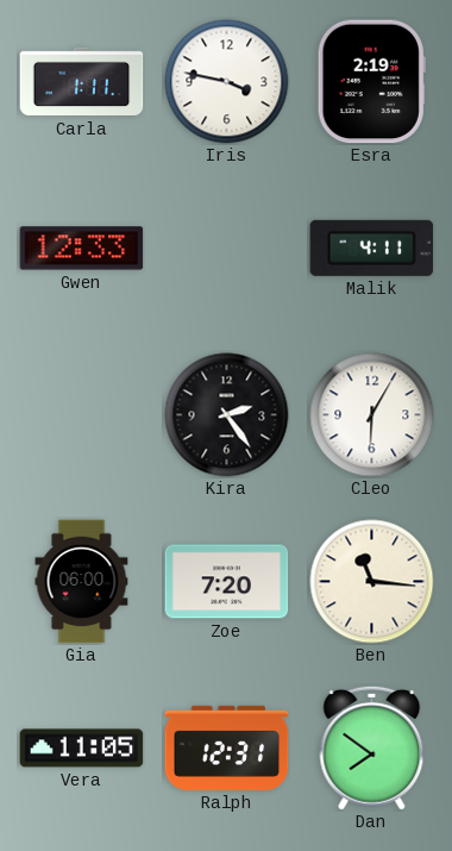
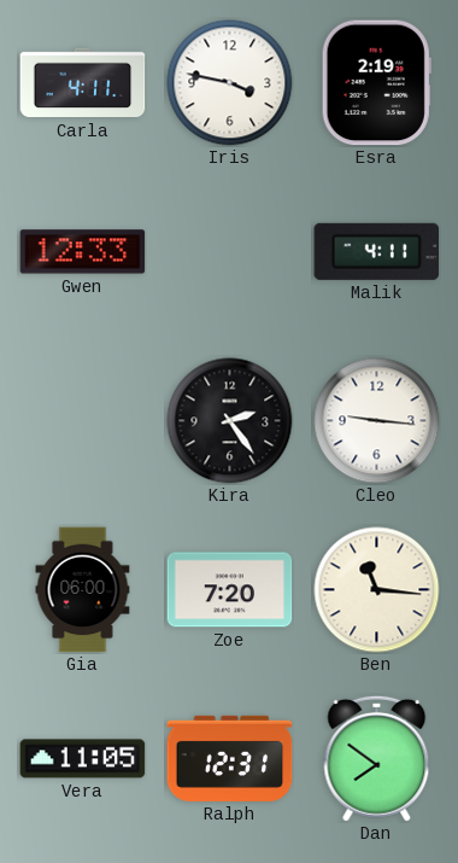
Carla: 1:11 -> 4:11 (83, 83)
Cleo: 6:05 -> 9:16 (377, 421)
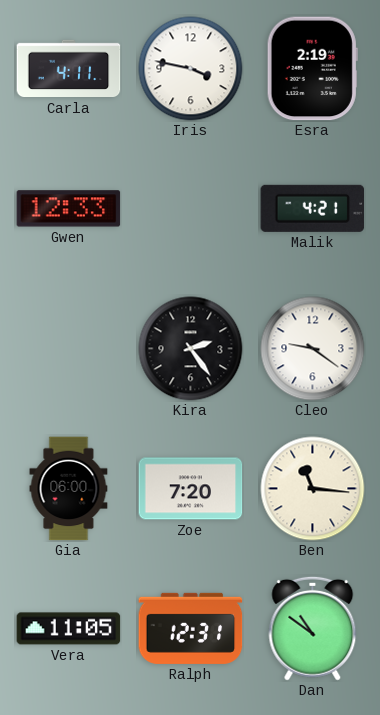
Malik: 4:11 -> 4:21 (313, 208)
Cleo: 9:16 -> 9:21 (313, 349)
Dan: 7:51 -> 10:51 (313, 628)
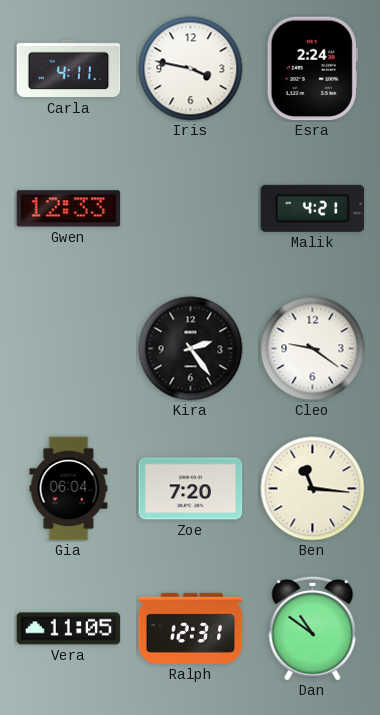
Esra: 2:19 -> 2:24 (312, 69)
Gia: 06:00 -> 06:04 (69, 489)
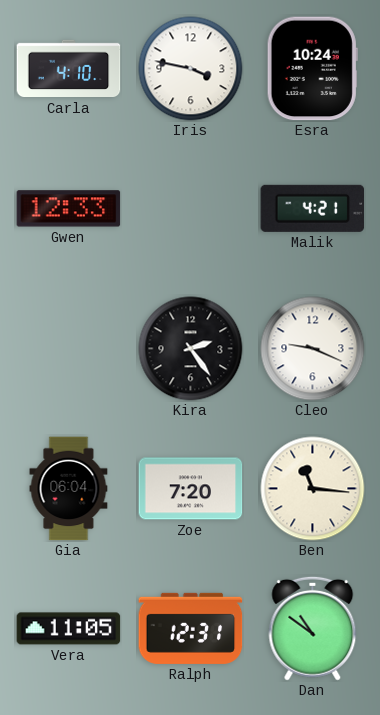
Carla: 4:11 -> 4:10 (69, 69)
Esra: 2:24 -> 10:24 (312, 69)
Cleo: 9:21 -> 9:19 (313, 349)
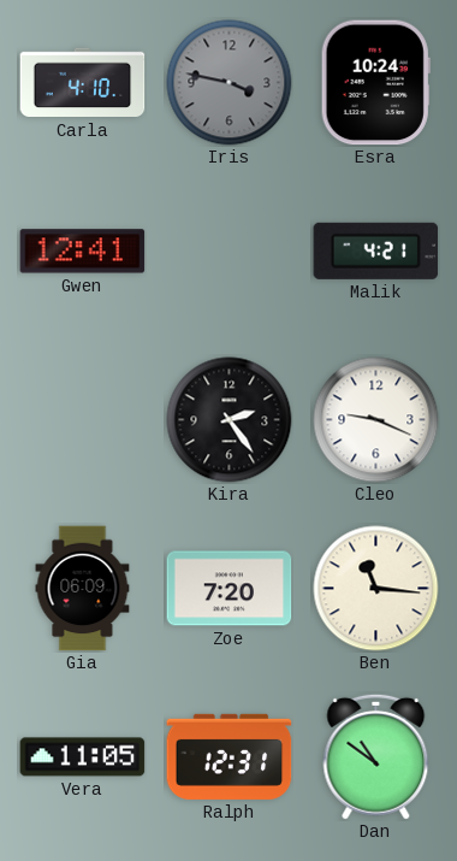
Iris dial: white -> grey (230, 83)
Gwen: 12:33 -> 12:41 (83, 252)
Gia: 06:04 -> 06:09 (83, 589)
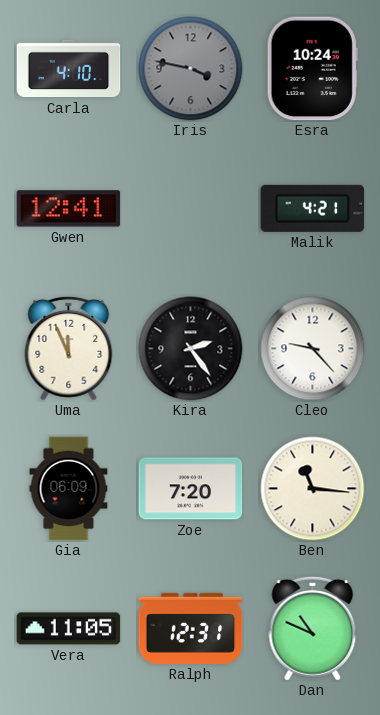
Uma: none -> 11:56 (69, 348)
Cleo: 9:19 -> 9:23 (313, 349)
Dan: 10:51 -> 10:49 (313, 628)
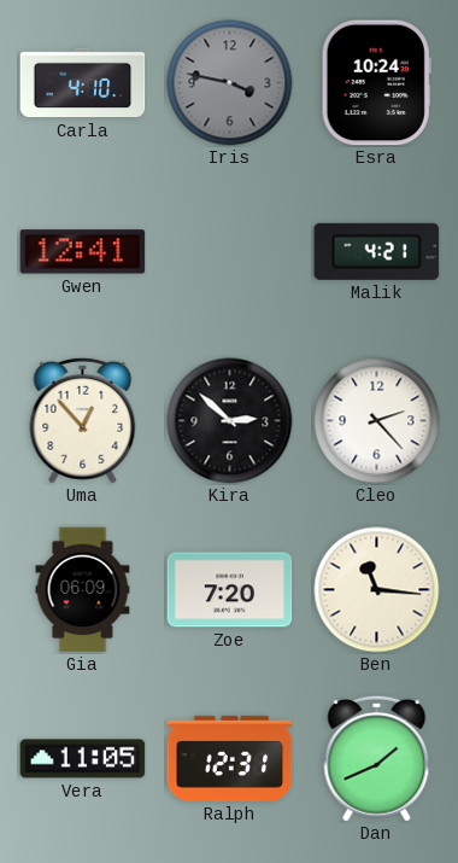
Uma: 11:56 -> 12:53 (83, 420)
Kira: 2:24 -> 2:52 (230, 421)
Cleo: 9:23 -> 2:23 (377, 421)
Dan: 10:49 -> 1:41 (377, 758)
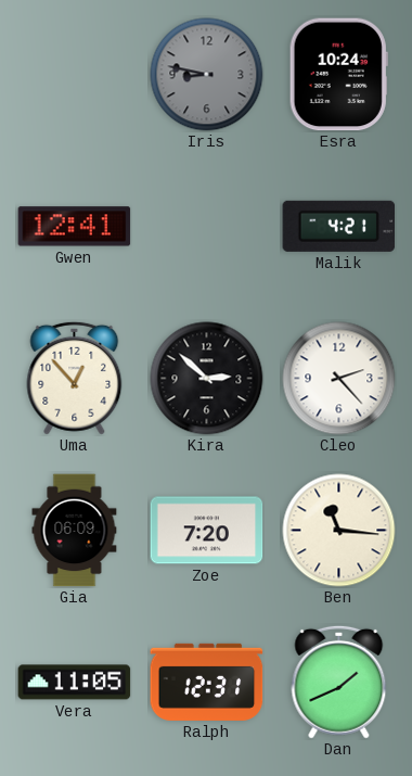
Carla: 4:10 -> none (83, 83)
Iris: 3:47 -> 8:47 (207, 75)
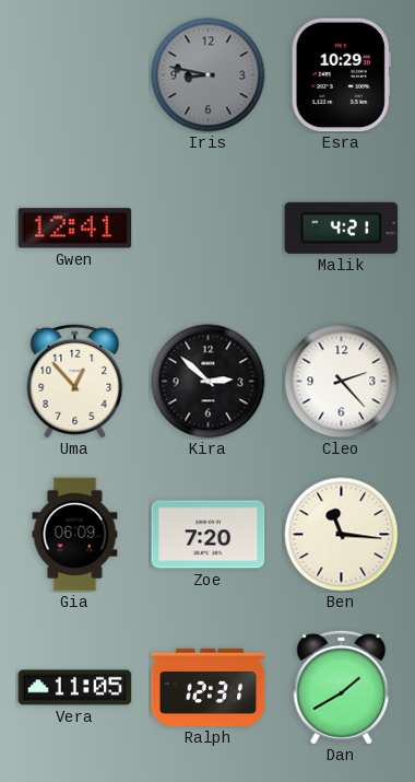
Esra: 10:24 -> 10:29 (341, 75)
Dan: 1:41 -> 1:40 (342, 687)
